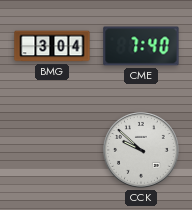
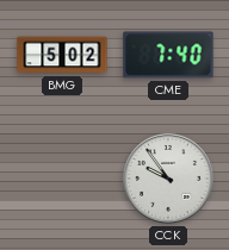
BMG: 3:04 -> 5:02 (62, 55)
CCK: 9:52 -> 9:54 (169, 180)
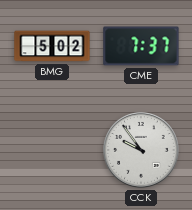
CME: 7:40 -> 7:37 (141, 46)
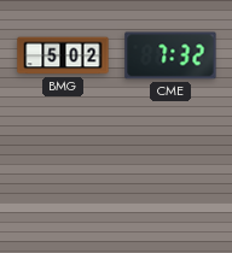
CME: 7:37 -> 7:32 (170, 55)
CCK: 9:54 -> none (142, 151)
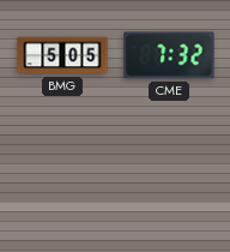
BMG: 5:02 -> 5:05 (62, 55)
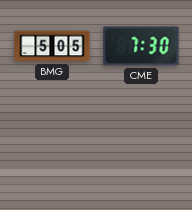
CME: 7:32 -> 7:30 (141, 46)
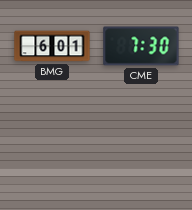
BMG: 5:05 -> 6:01 (52, 46)
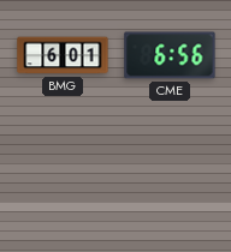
CME: 7:30 -> 6:56 (170, 55)
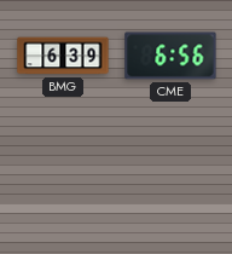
BMG: 6:01 -> 6:39 (63, 56)
